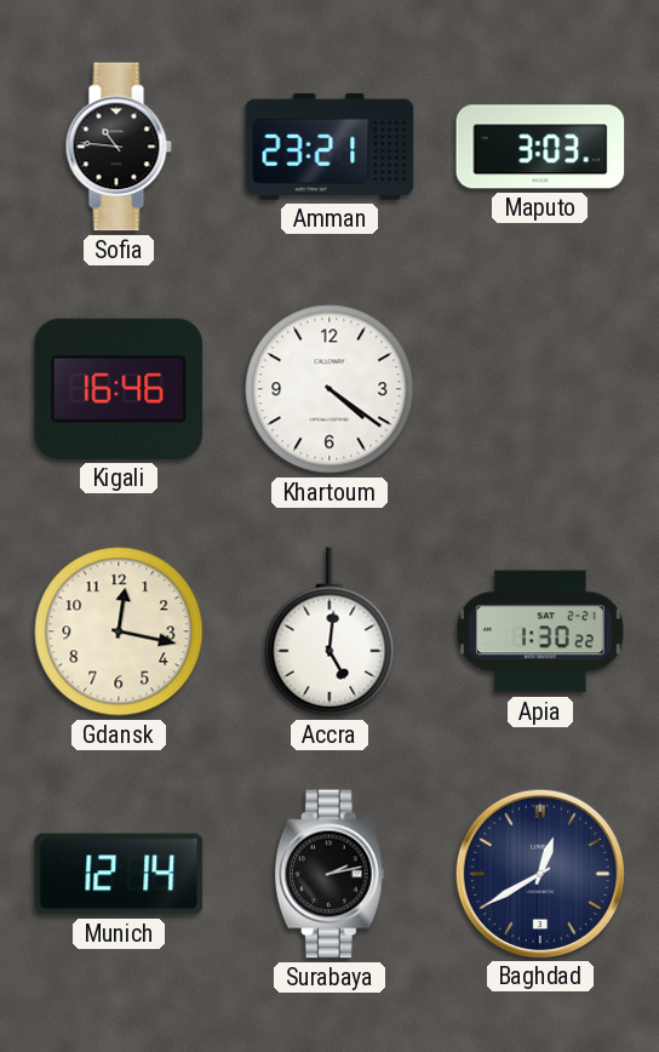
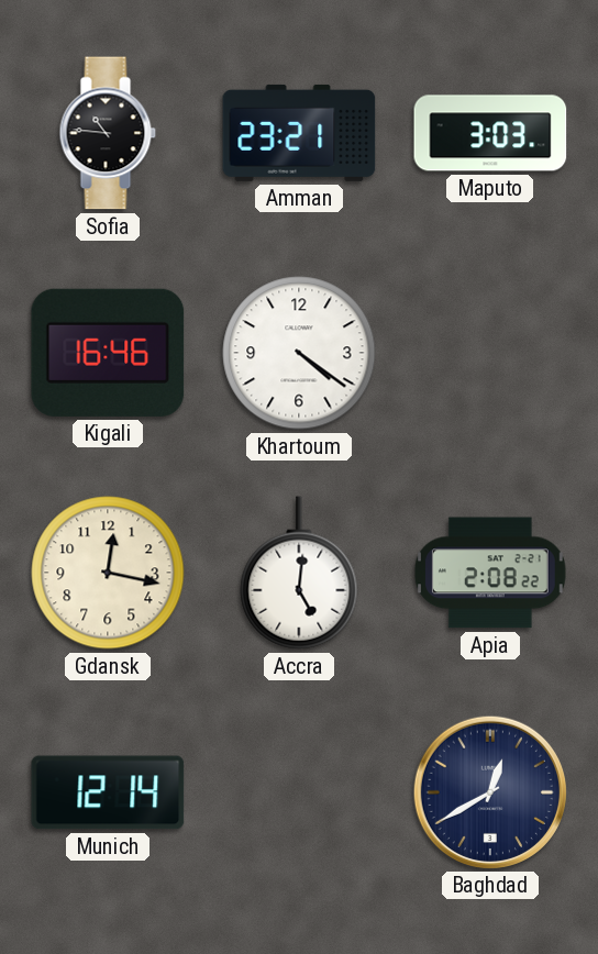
Apia: 1:30 -> 2:08 (490, 573)
Surabaya: 2:13 -> none (329, 874)
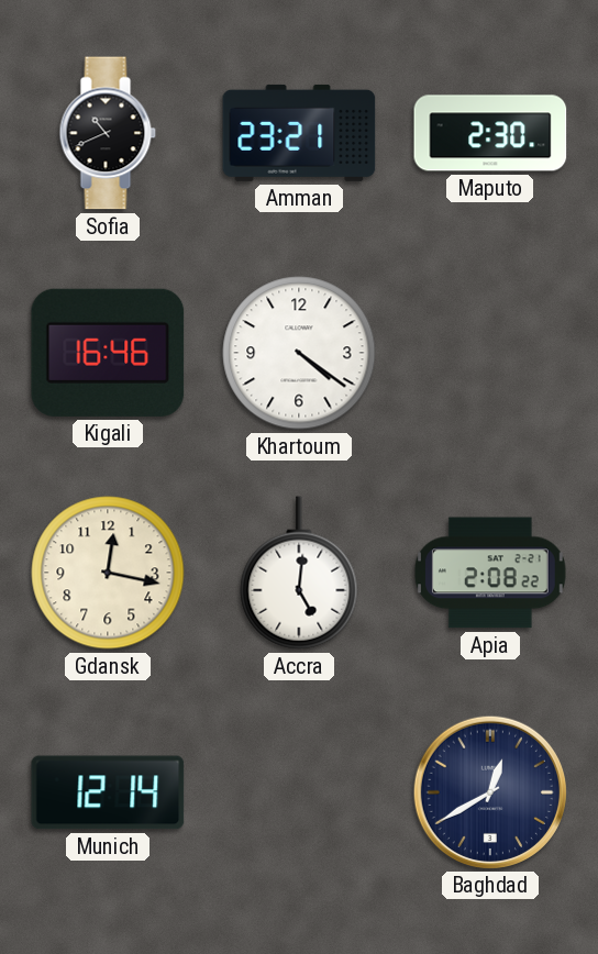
Sofia: 10:46 -> 10:41 (108, 133)
Maputo: 3:03 -> 2:30 (490, 133)
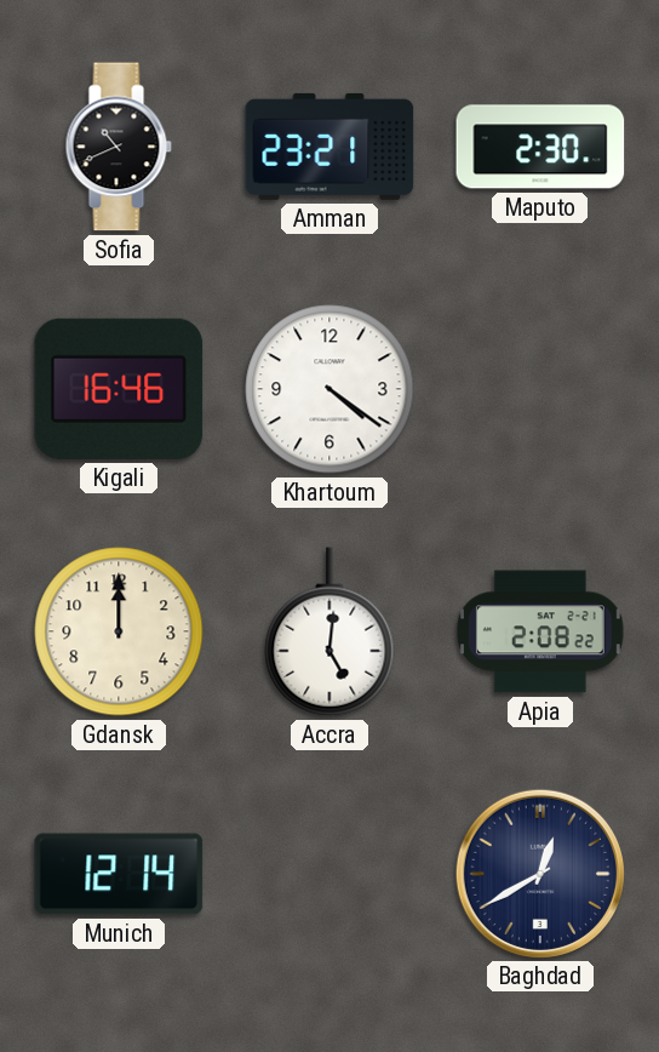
Gdansk: 12:17 -> 12:00 (119, 631)
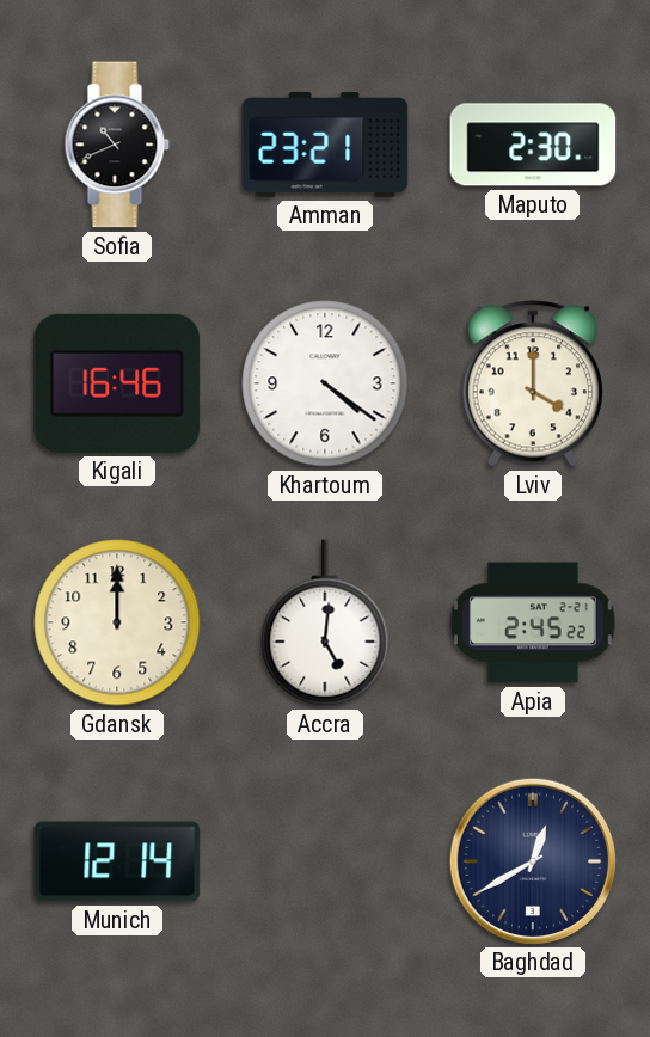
Lviv: none -> 4:00 (532, 383)
Apia: 2:08 -> 2:45 (533, 622)
